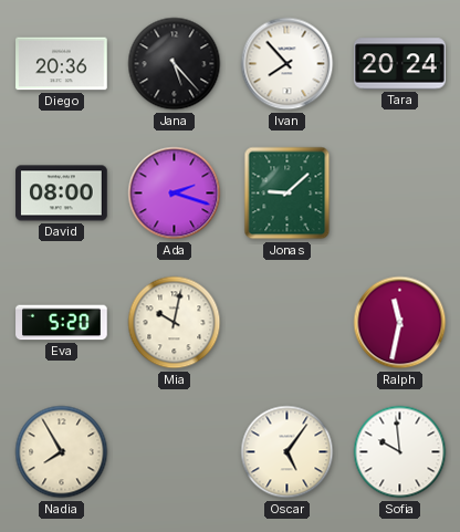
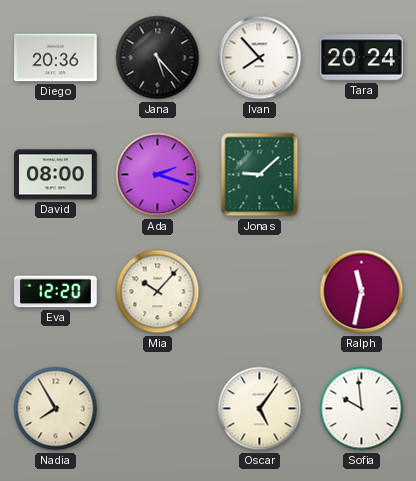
Eva: 5:20 -> 12:20 (56, 292)
Mia: 10:02 -> 10:07 (158, 292)
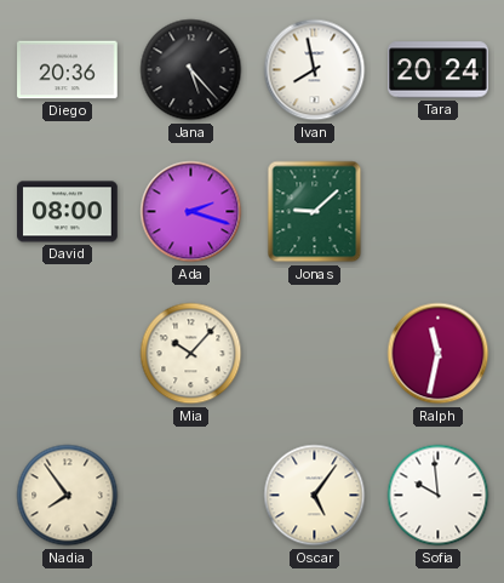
Ivan: 7:53 -> 7:58 (315, 70)
Eva: 12:20 -> none (56, 292)
Nadia: 7:55 -> 7:54 (68, 496)
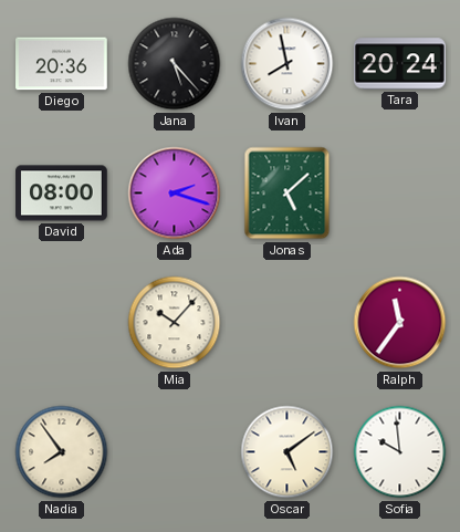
Jonas: 9:08 -> 5:08 (287, 194)
Ralph: 11:32 -> 11:36 (400, 323)
Oscar: 5:06 -> 5:09 (287, 452)
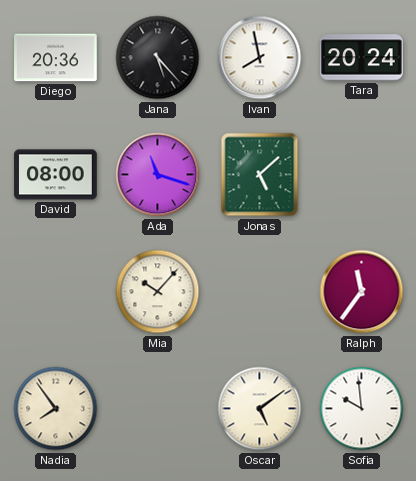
Ada: 2:18 -> 11:18 (158, 175)
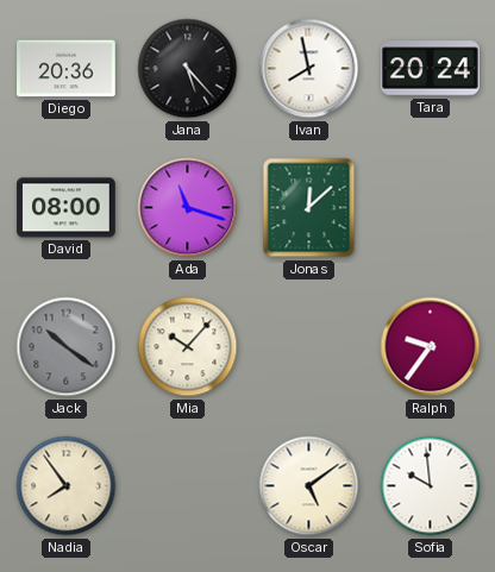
Jonas: 5:08 -> 12:08 (309, 208)
Jack: none -> 10:21 (67, 347)
Ralph: 11:36 -> 9:36 (431, 347)
